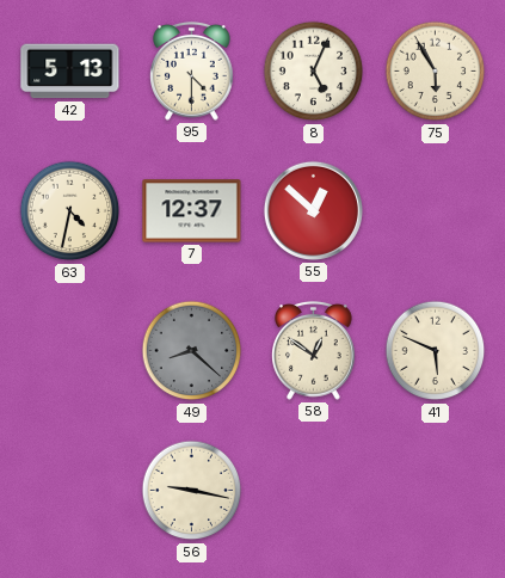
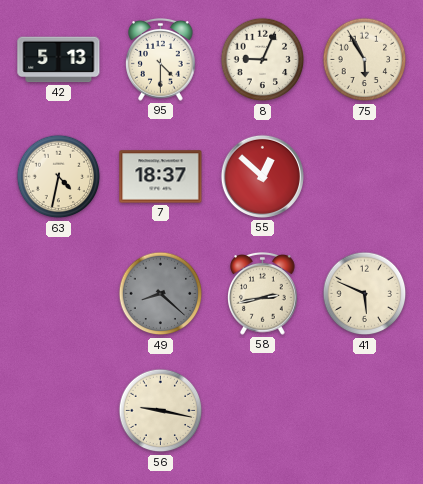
8: 5:04 -> 9:04 (263, 60)
7: 12:37 -> 18:37 (161, 177)
58: 12:51 -> 2:43 (263, 293)
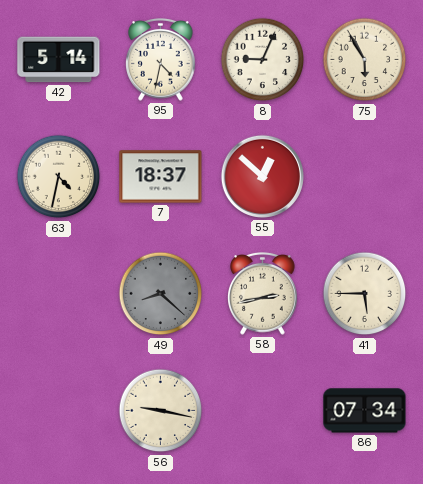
42: 5:13 -> 5:14 (59, 60)
95: 4:30 -> 4:32 (161, 59)
41: 5:49 -> 5:45 (365, 294)
86: none -> 07:34 (365, 411)
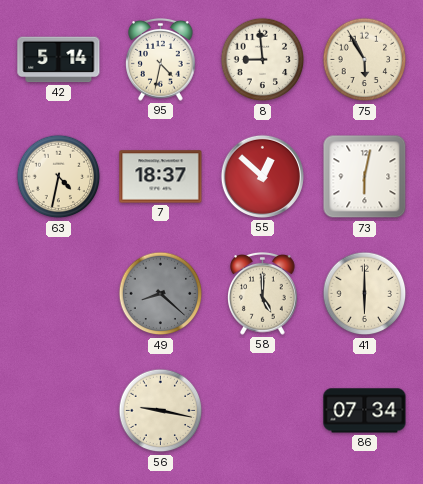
8: 9:04 -> 8:59 (263, 60)
73: none -> 6:02 (365, 177)
58: 2:43 -> 5:00 (263, 293)
41: 5:45 -> 6:00 (365, 294)
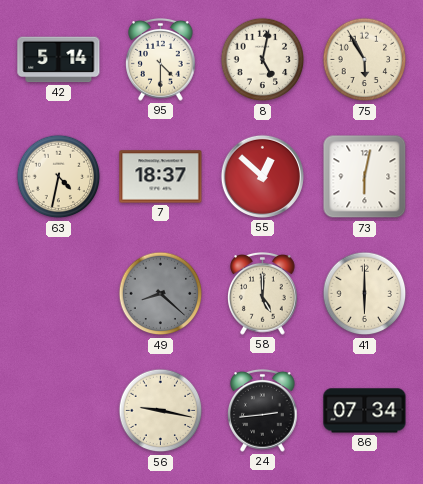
95: 4:32 -> 4:30 (161, 59)
8: 8:59 -> 5:02 (263, 60)
24: none -> 2:44 (263, 410)
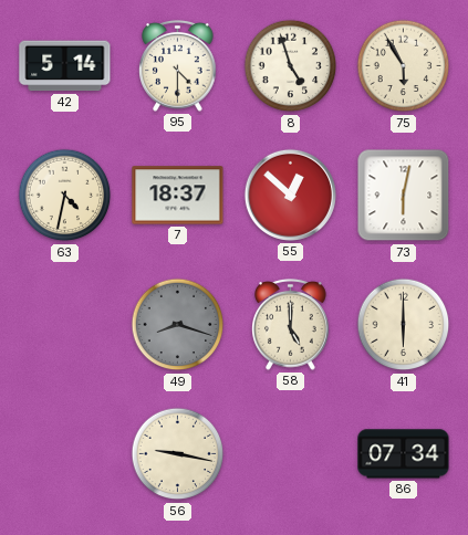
8: 5:02 -> 4:57 (291, 66)
49: 8:22 -> 8:18 (178, 325)
24: 2:44 -> none (263, 410)
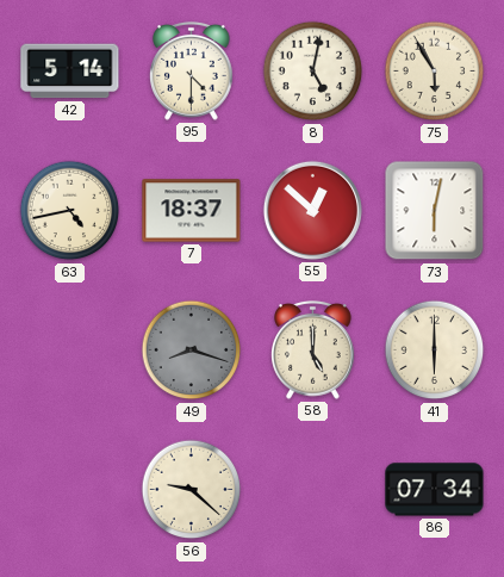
8: 4:57 -> 5:02 (313, 72)
63: 4:32 -> 4:43 (70, 211)
56: 9:17 -> 9:22 (192, 490)
